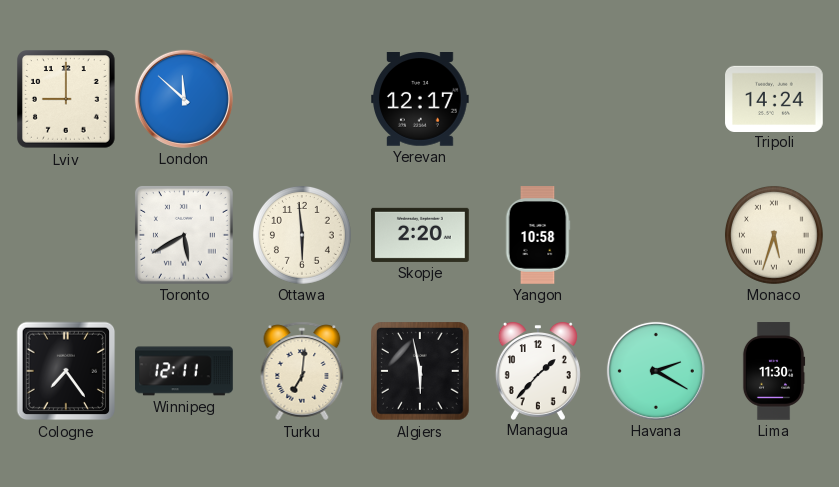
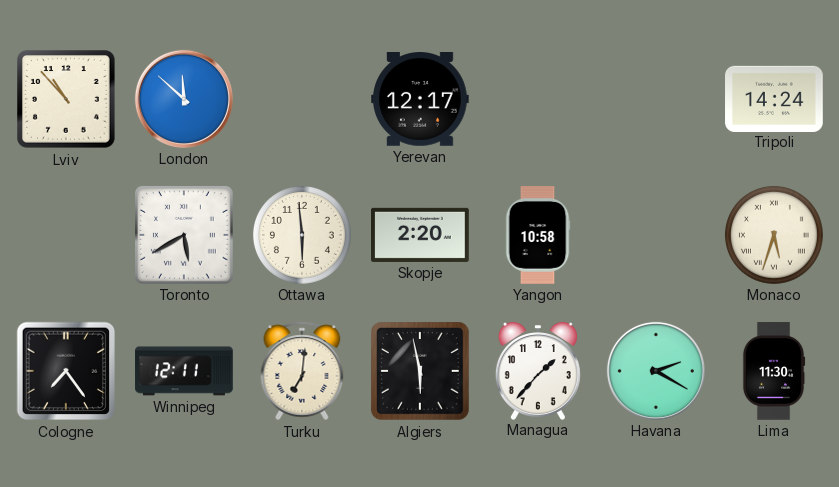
Lviv: 9:00 -> 10:53 (67, 100)
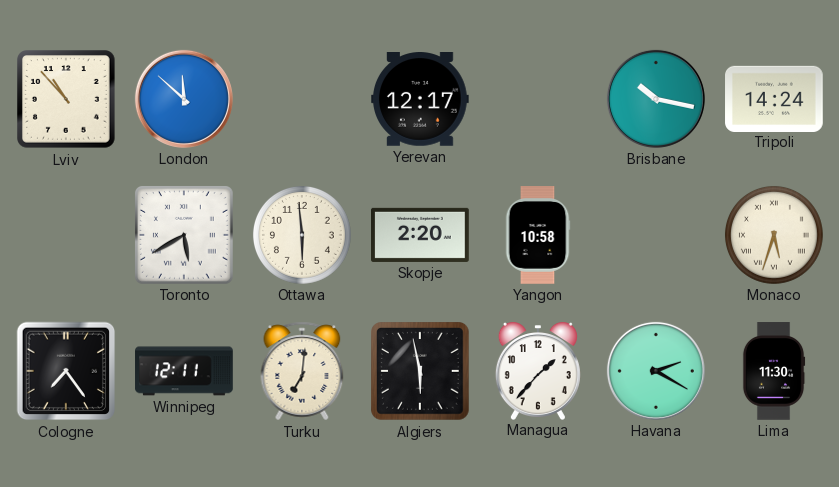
Brisbane: none -> 10:17 (656, 99)
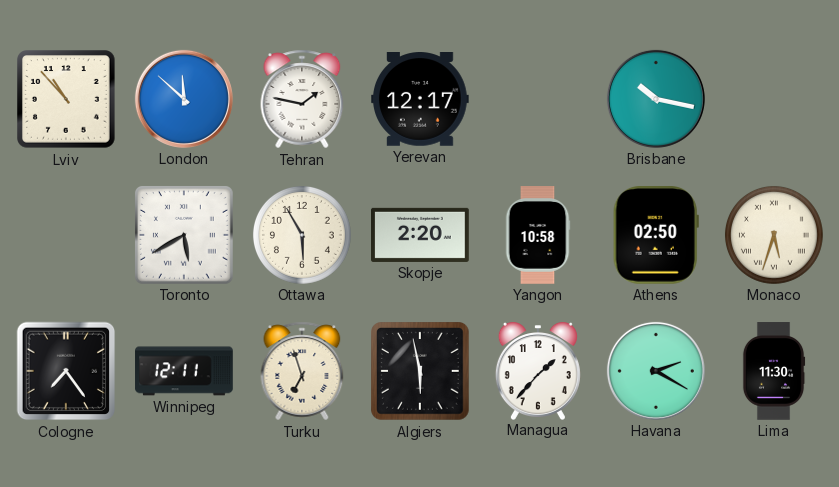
Tehran: none -> 1:47 (302, 99)
Tripoli: 14:24 -> none (774, 98)
Ottawa: 5:59 -> 5:55 (302, 235)
Athens: none -> 02:50 (656, 236)
Turku: 7:01 -> 6:57 (302, 371)
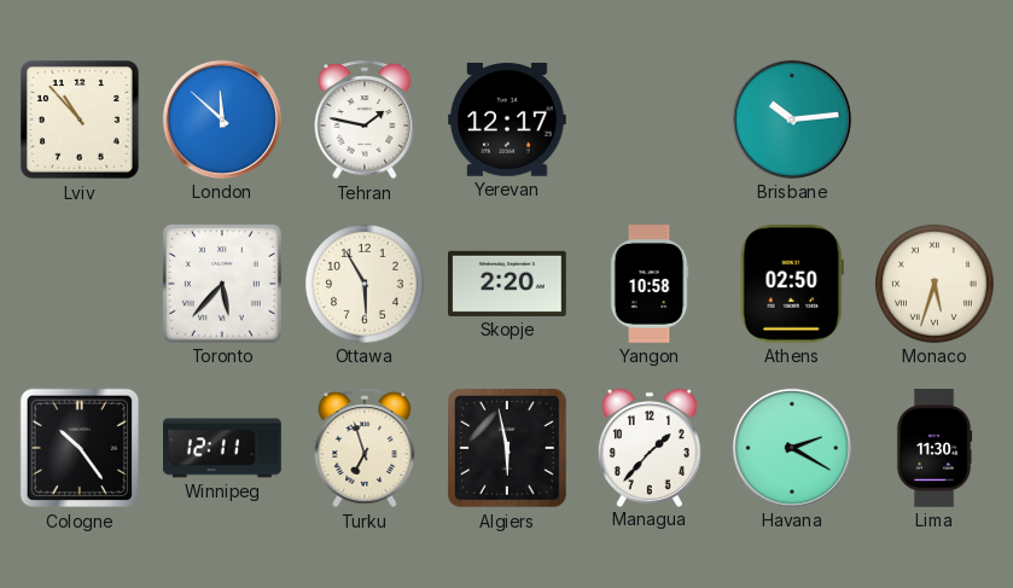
Brisbane: 10:17 -> 10:14 (792, 120)
Toronto: 5:40 -> 5:37 (222, 284)
Cologne: 7:24 -> 10:24 (80, 448)
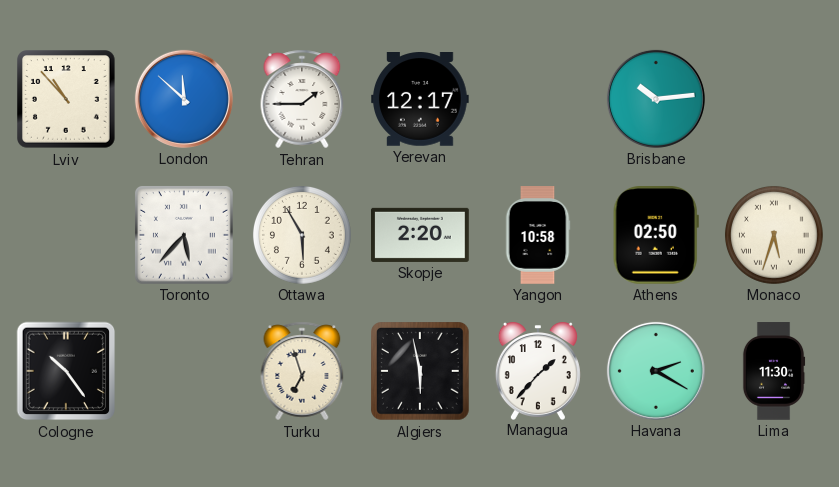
Tehran: 1:47 -> 1:45 (302, 99)
Winnipeg: 12:11 -> none (222, 448)
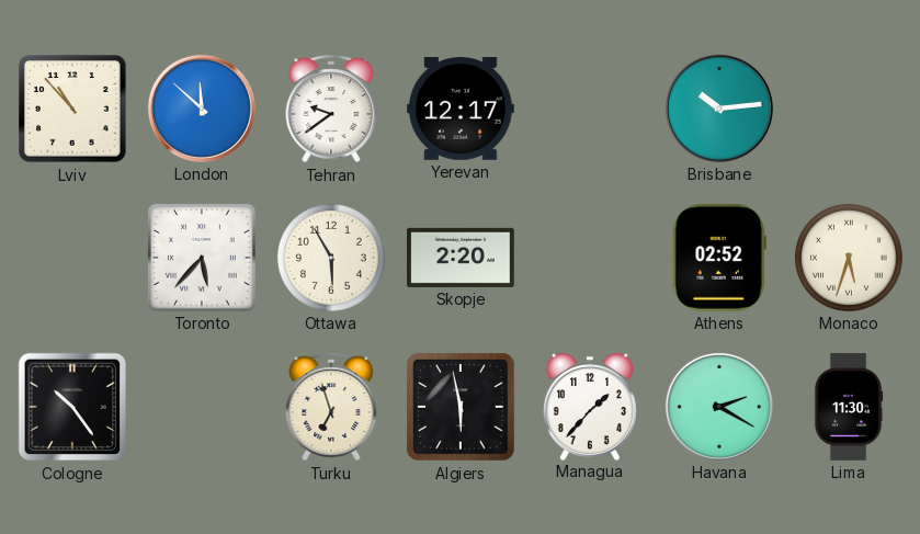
Tehran: 1:45 -> 9:39 (331, 109)
Yangon: 10:58 -> none (538, 235)
Athens: 02:50 -> 02:52 (719, 259)
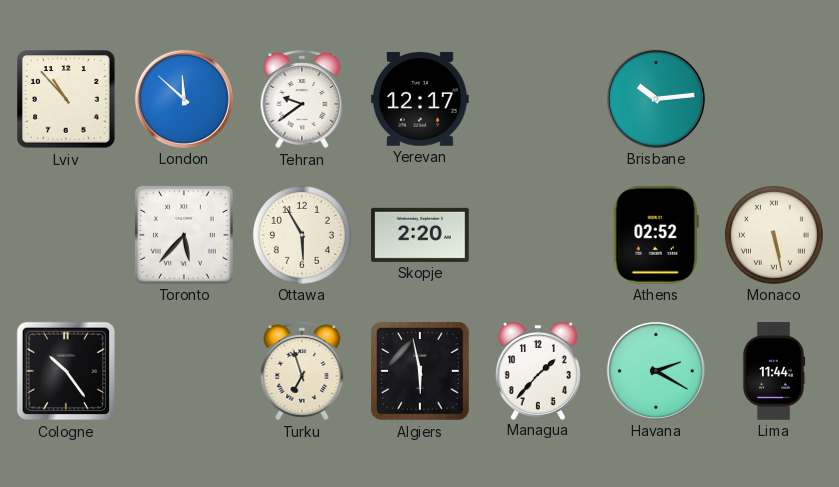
Monaco: 5:33 -> 5:28 (774, 235)
Lima: 11:30 -> 11:44 (774, 371)
